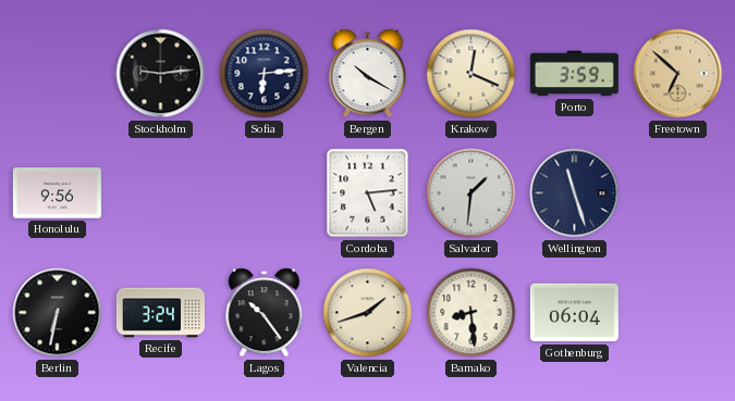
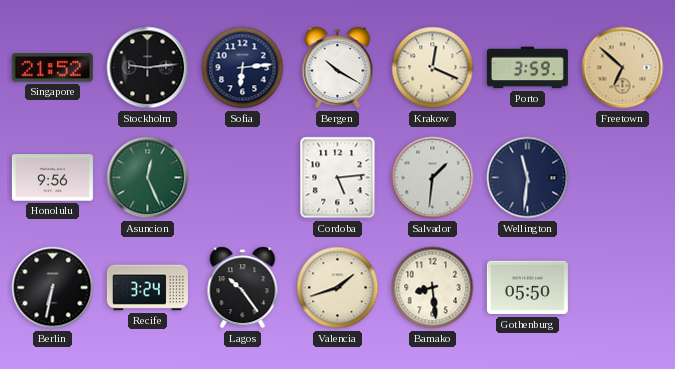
Singapore: none -> 21:52 (52, 68)
Asuncion: none -> 12:26 (148, 178)
Wellington: 11:27 -> 11:31 (528, 178)
Gothenburg: 06:04 -> 05:50 (527, 288)
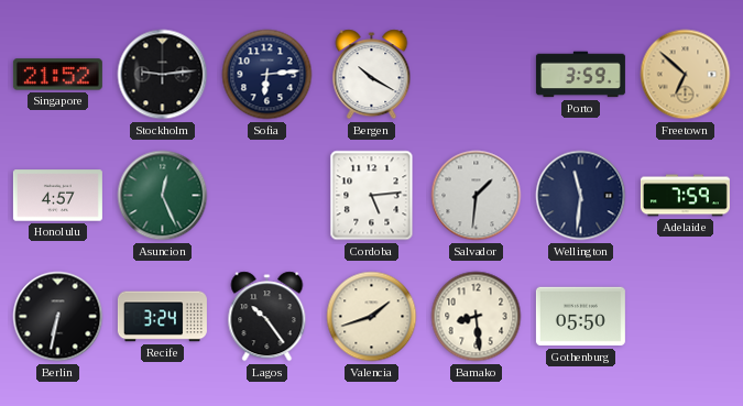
Krakow: 12:19 -> none (433, 68)
Honolulu: 9:56 -> 4:57 (57, 196)
Adelaide: none -> 7:59 (685, 196)
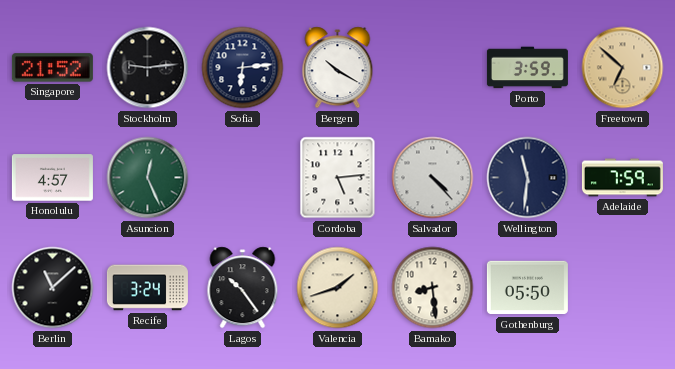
Salvador: 1:31 -> 4:23 (433, 178)
Berlin: 6:32 -> 11:08 (53, 288)
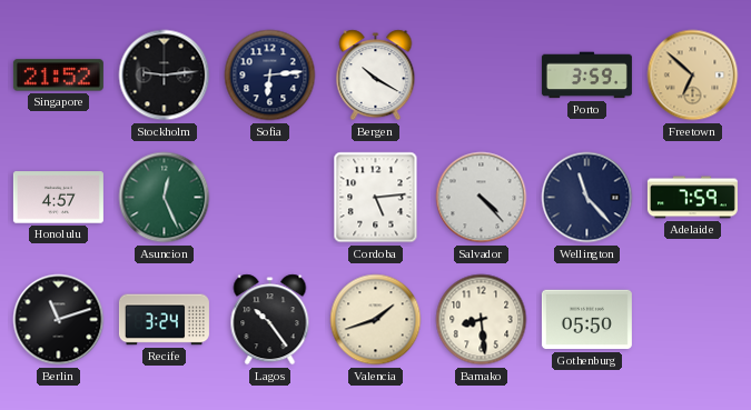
Wellington: 11:31 -> 11:23 (587, 198)
Berlin: 11:08 -> 11:12 (59, 320)
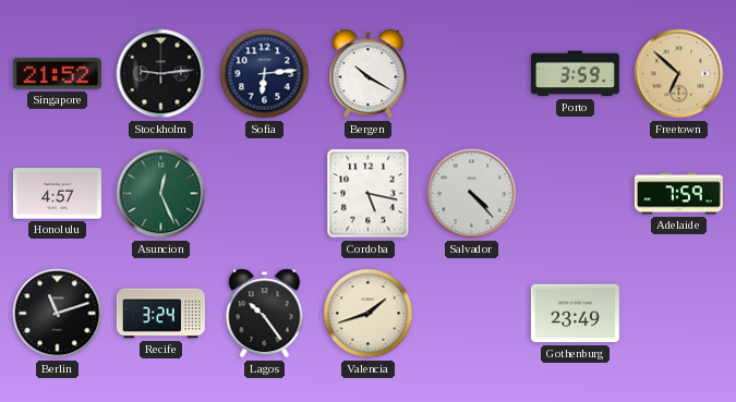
Cordoba: 5:14 -> 5:17 (369, 194)
Wellington: 11:23 -> none (587, 198)
Bamako: 8:29 -> none (482, 320)
Gothenburg: 05:50 -> 23:49 (575, 314)
